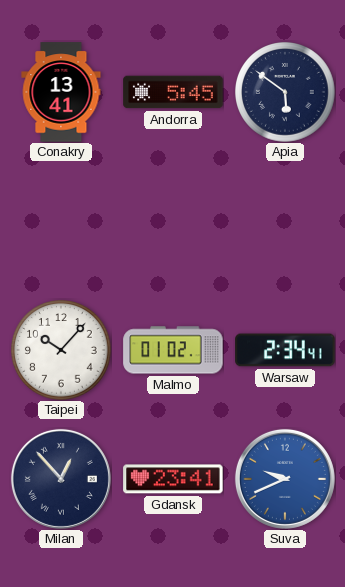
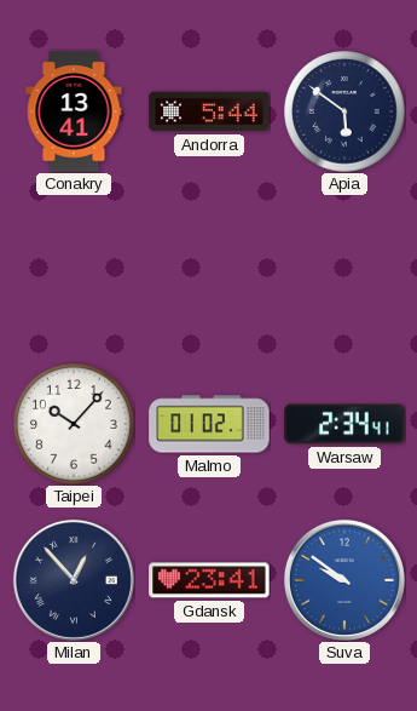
Andorra: 5:45 -> 5:44 (209, 111)
Suva: 9:41 -> 9:51 (344, 580)
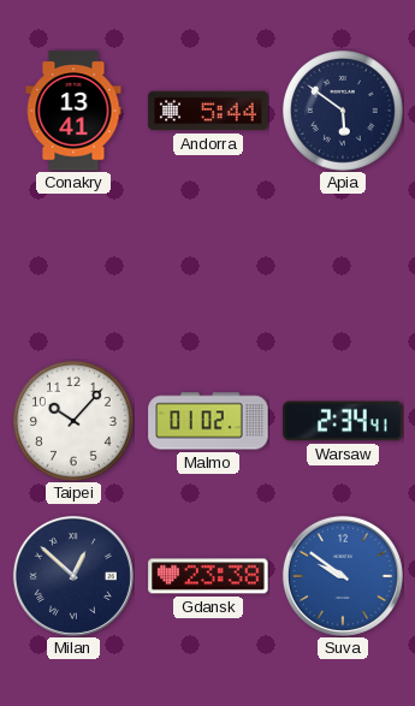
Milan: 12:53 -> 12:52 (73, 576)
Gdansk: 23:41 -> 23:38 (208, 576)
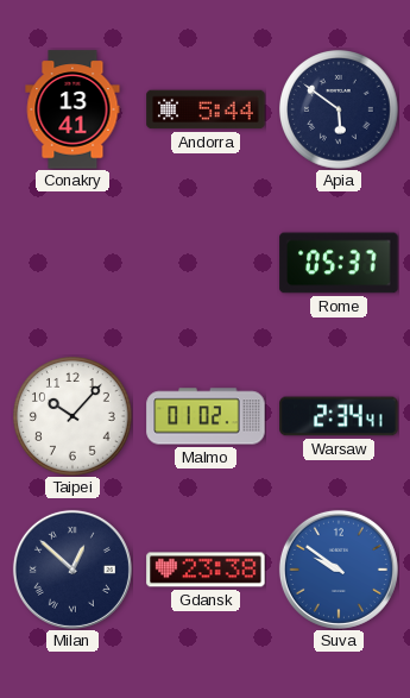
Rome: none -> 05:37 (339, 263)
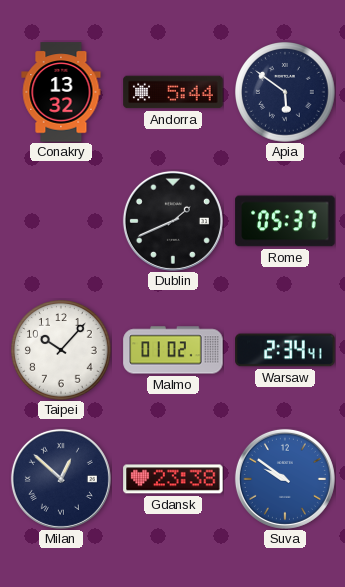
Conakry: 13:41 -> 13:32 (61, 92)
Dublin: none -> 1:41 (173, 221)
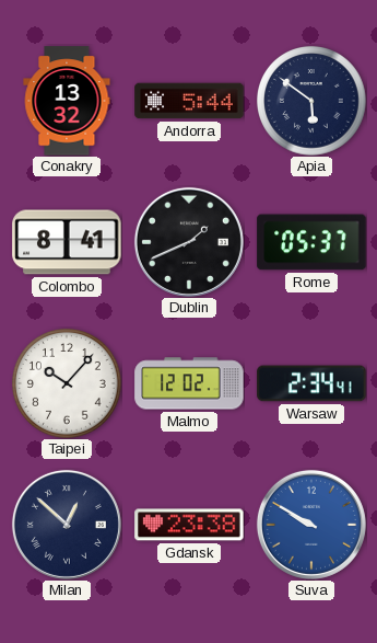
Colombo: none -> 8:41 (67, 242)
Malmo: 01:02 -> 12:02 (189, 383)
Suva: 9:51 -> 9:50 (311, 525)
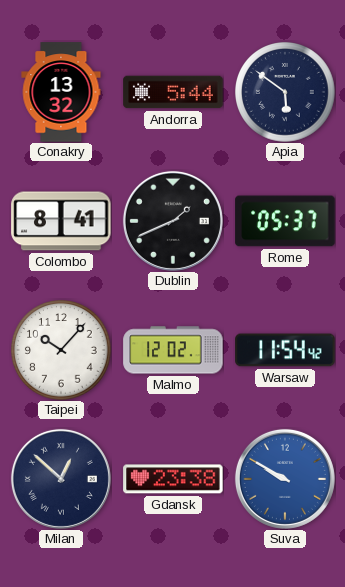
Warsaw: 2:34 -> 11:54 (285, 350)
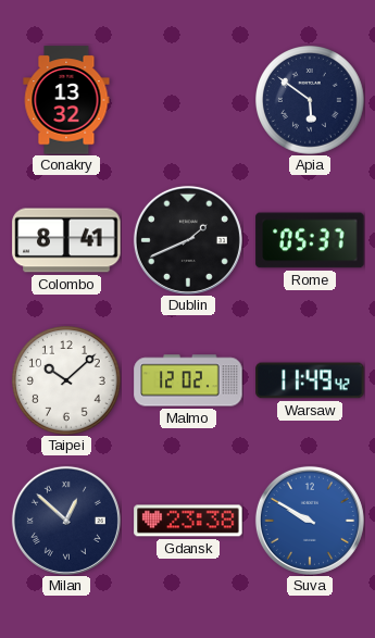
Andorra: 5:44 -> none (173, 92)
Taipei: 10:07 -> 10:08 (67, 381)
Warsaw: 11:54 -> 11:49 (310, 380)
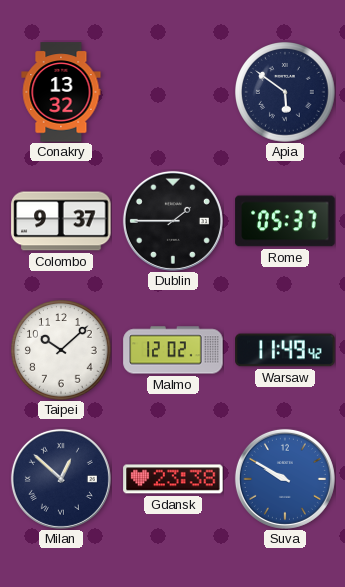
Colombo: 8:41 -> 9:37 (61, 221)
Dublin: 1:41 -> 1:45 (173, 221)
